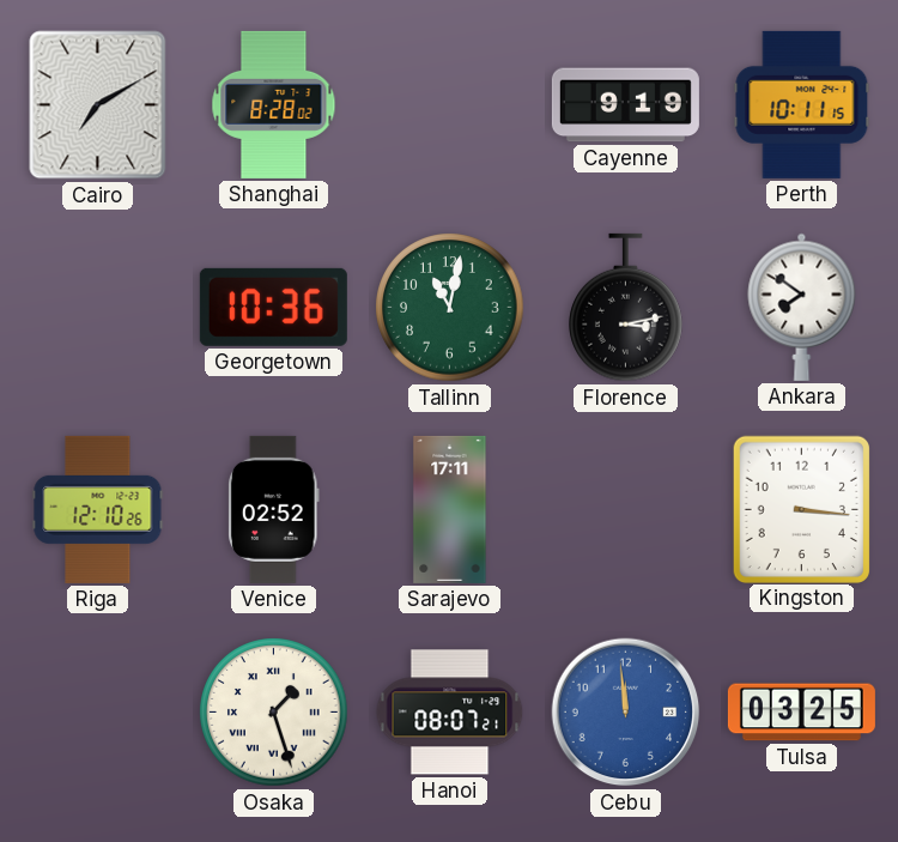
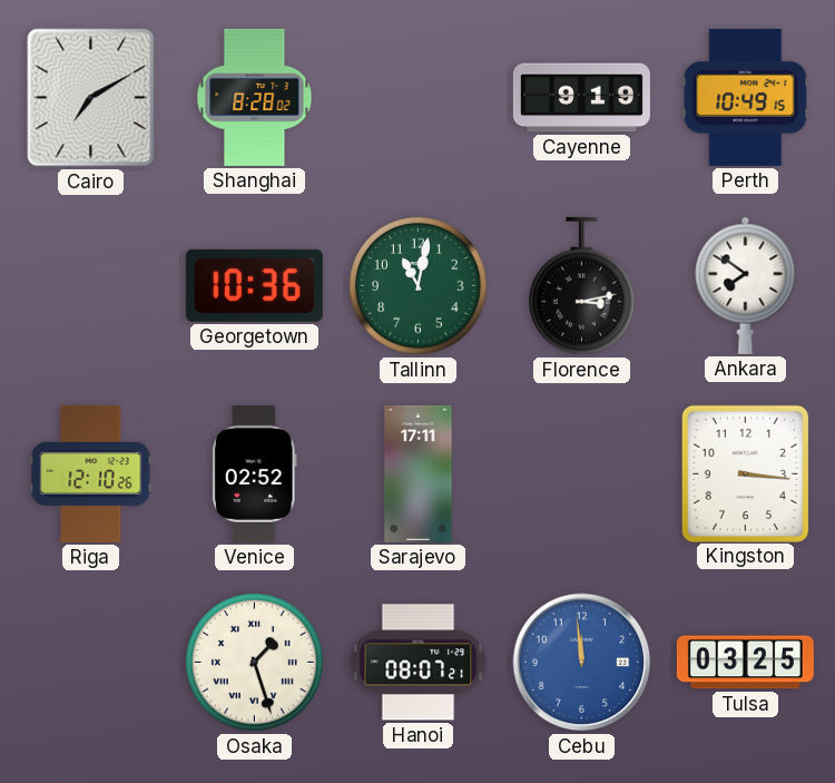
Perth: 10:11 -> 10:49 (746, 97)
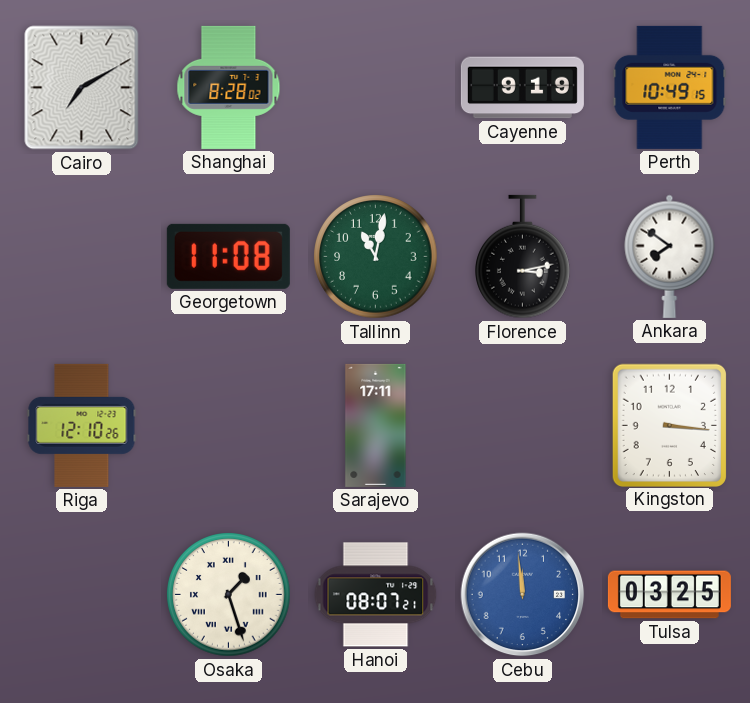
Georgetown: 10:36 -> 11:08 (228, 256)
Venice: 02:52 -> none (255, 473)
